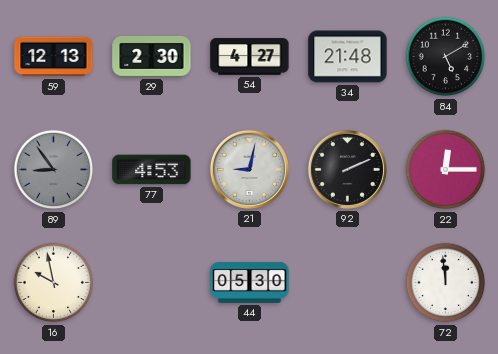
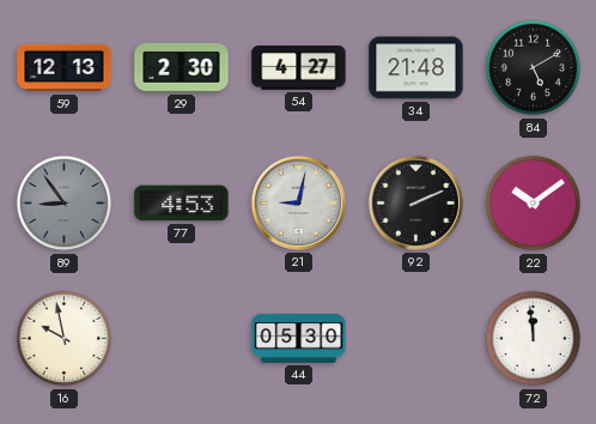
22: 12:15 -> 10:09 (534, 204)
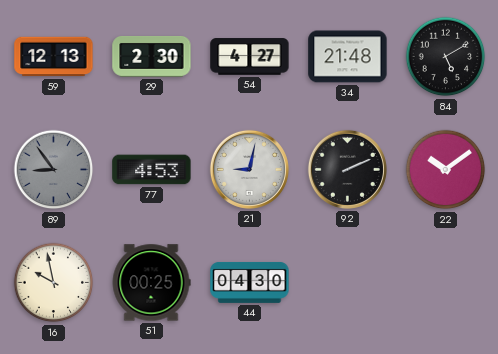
51: none -> 00:25 (151, 283)
44: 05:30 -> 04:30 (250, 282)
72: 11:59 -> none (534, 339)
